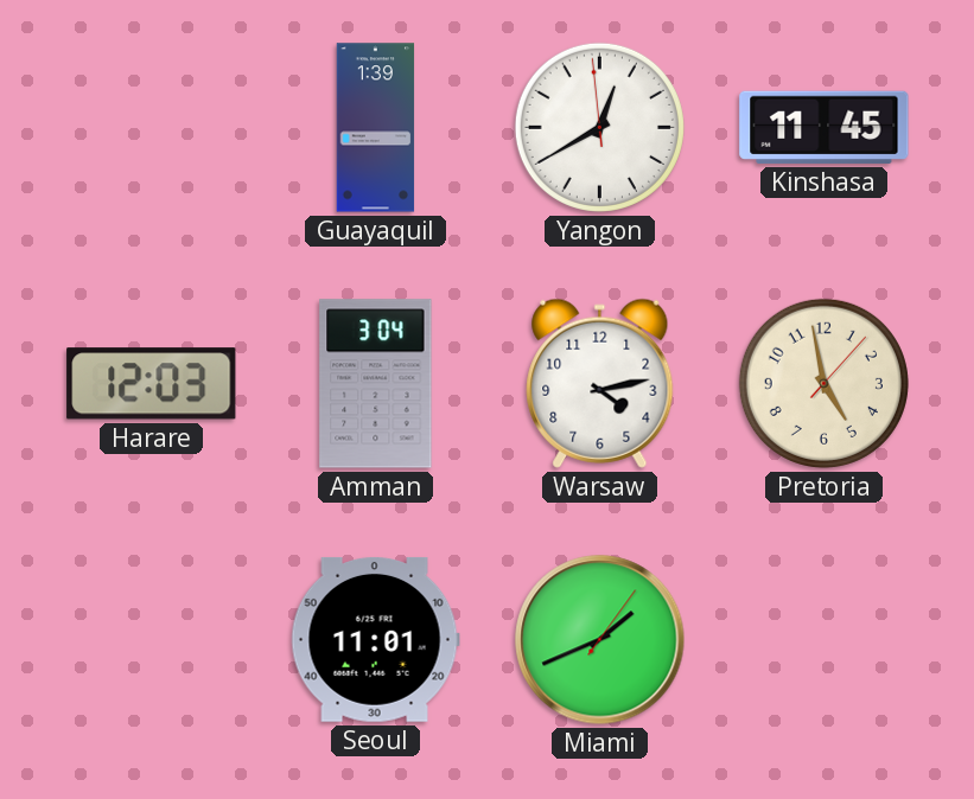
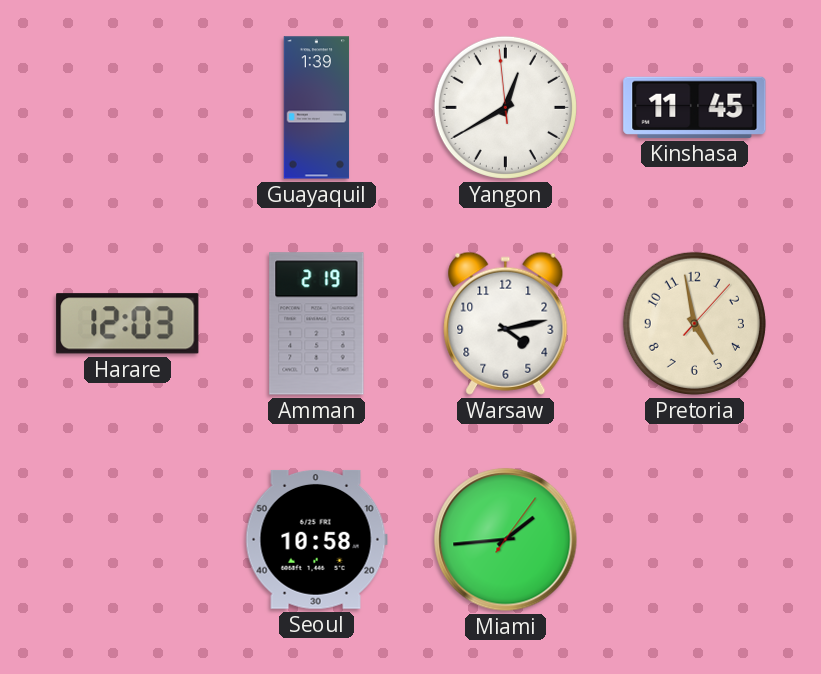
Amman: 3:04 -> 2:19 (317, 324)
Seoul: 11:01 -> 10:58 (316, 539)
Miami: 1:41 -> 1:44 (506, 540)
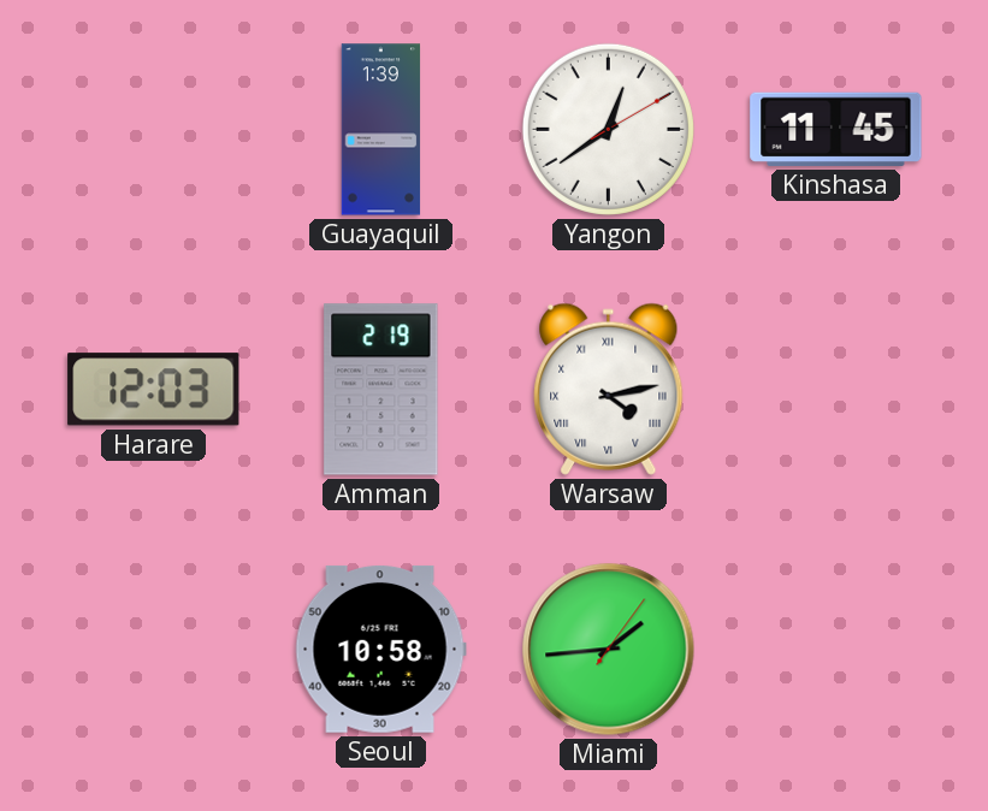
Yangon: 12:39:59 -> 12:39:10 (608, 129)
Warsaw numerals: Arabic -> Roman (609, 389)
Pretoria: 4:58 -> none (694, 323)
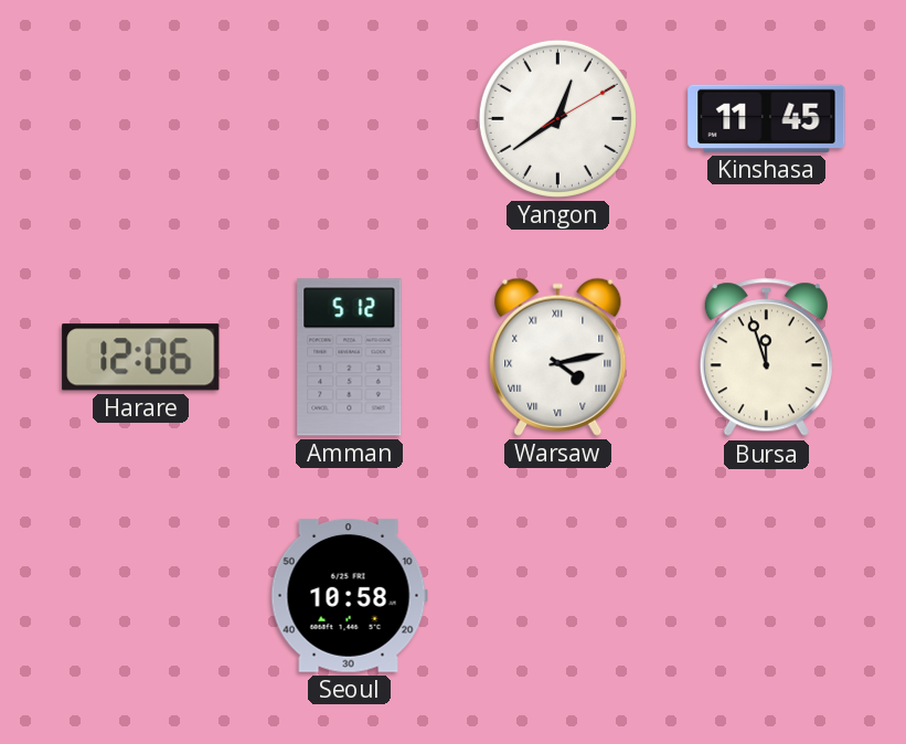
Guayaquil: 1:39 -> none (381, 130)
Harare: 12:03 -> 12:06 (141, 358)
Amman: 2:19 -> 5:12 (350, 358)
Bursa: none -> 11:57 (766, 358)
Miami: 1:44 -> none (609, 650)
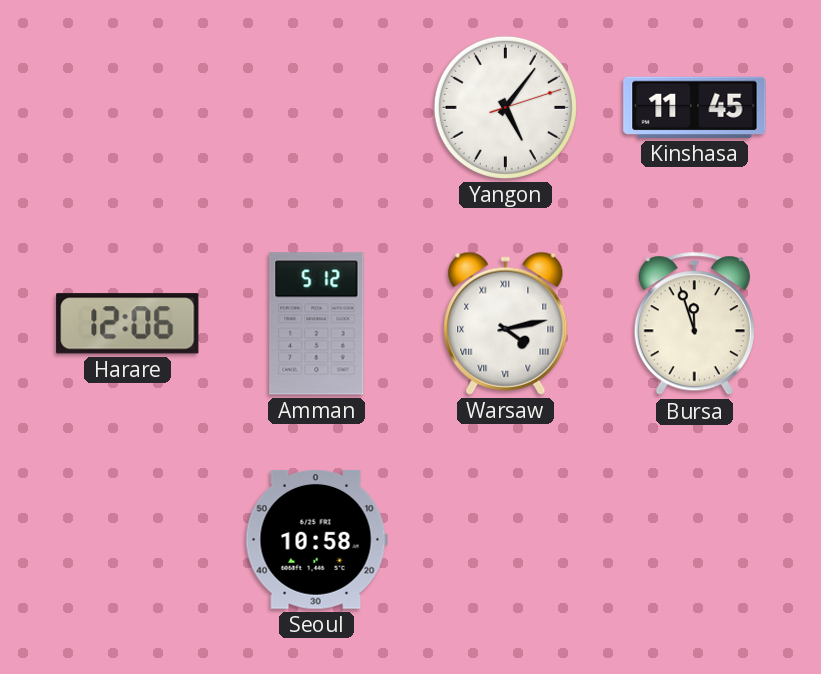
Yangon: 12:39 -> 5:06 (505, 107)
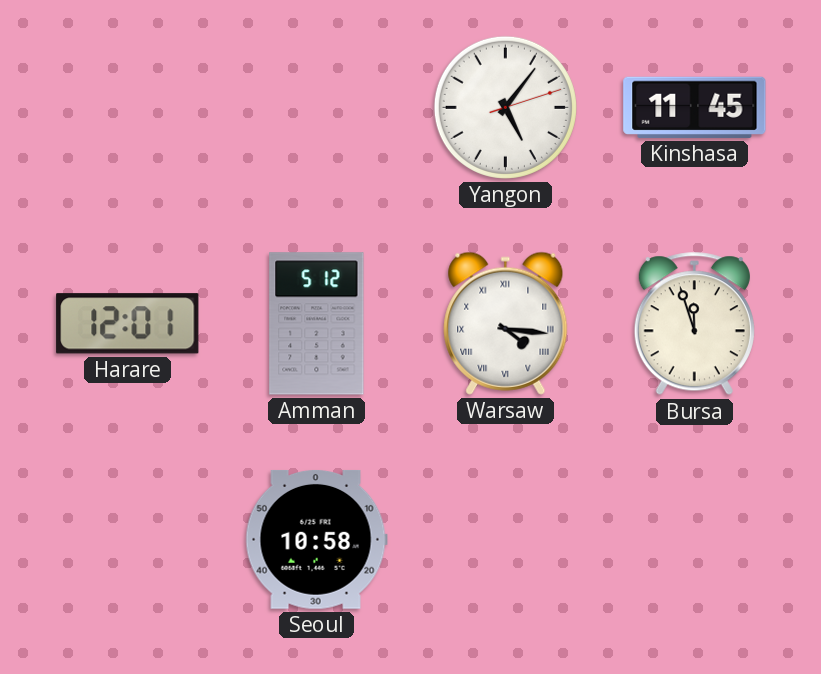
Harare: 12:06 -> 12:01 (128, 324)
Warsaw: 4:13 -> 4:16 (506, 323)
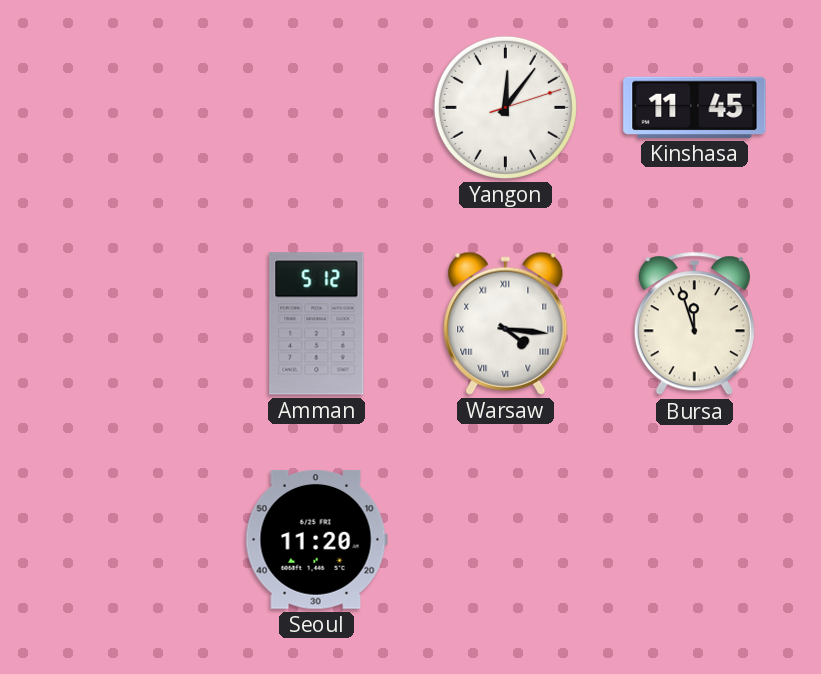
Yangon: 5:06 -> 12:06 (505, 107)
Harare: 12:01 -> none (128, 324)
Seoul: 10:58 -> 11:20 (316, 539)
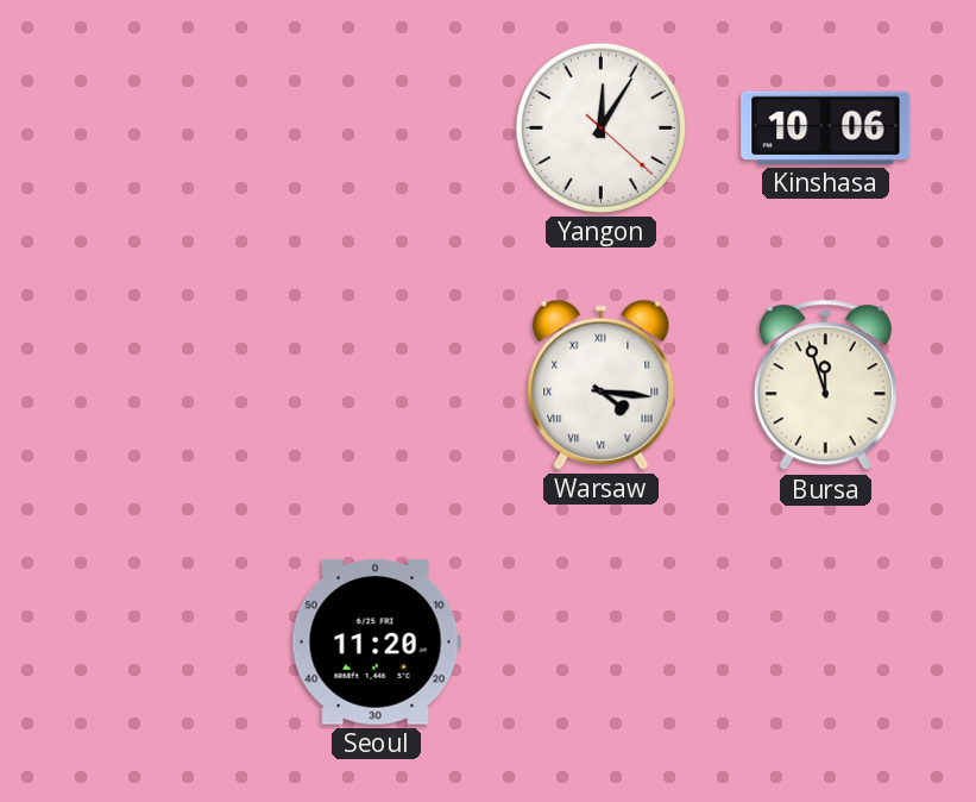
Yangon: 12:06 -> 12:05 (600, 127)
Kinshasa: 11:45 -> 10:06 (826, 127)
Amman: 5:12 -> none (317, 324)
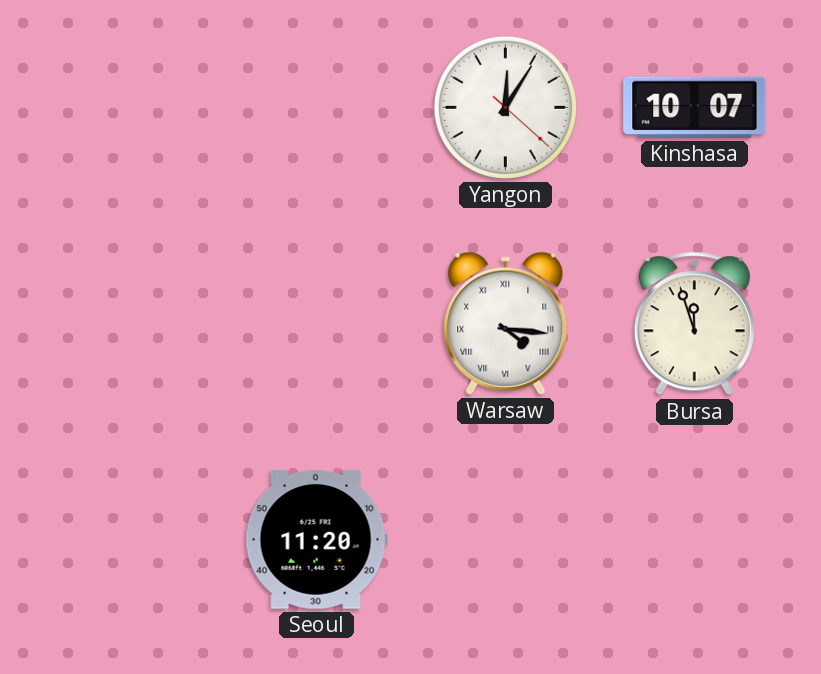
Kinshasa: 10:06 -> 10:07 (695, 107)
